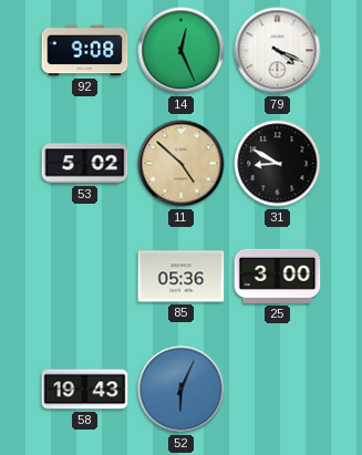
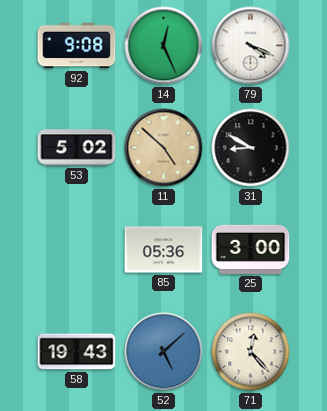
52: 6:04 -> 5:08 (164, 352)
71: none -> 12:23 (251, 352)
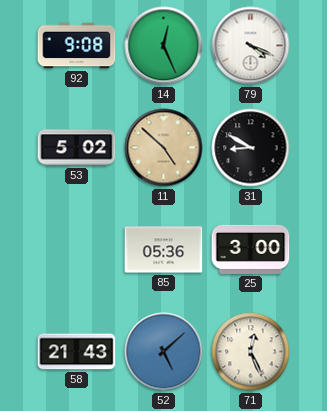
58: 19:43 -> 21:43 (77, 352)
71: 12:23 -> 12:26 (251, 352)
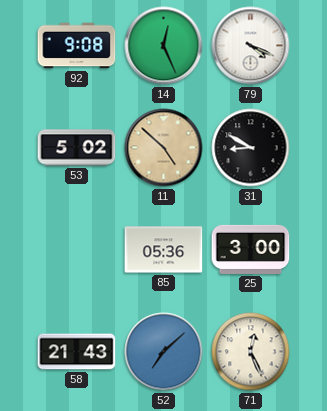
52: 5:08 -> 7:08 (164, 352)
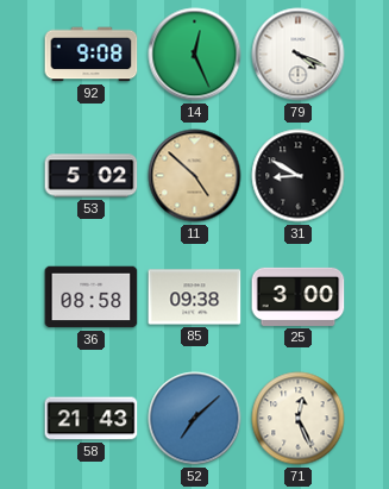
36: none -> 08:58 (92, 297)
85: 05:36 -> 09:38 (195, 297)
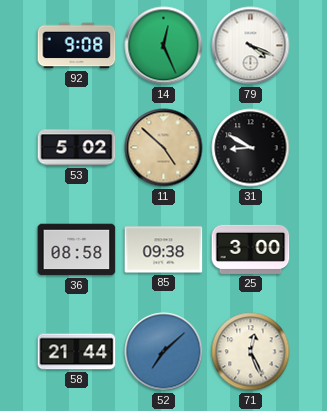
58: 21:43 -> 21:44 (77, 352)
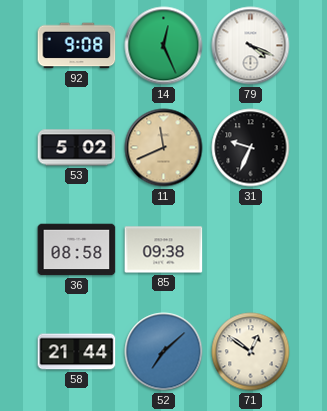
11: 4:52 -> 11:41 (164, 148)
31: 8:50 -> 9:34 (251, 148)
25: 3:00 -> none (251, 249)
71: 12:26 -> 12:51 (251, 352)
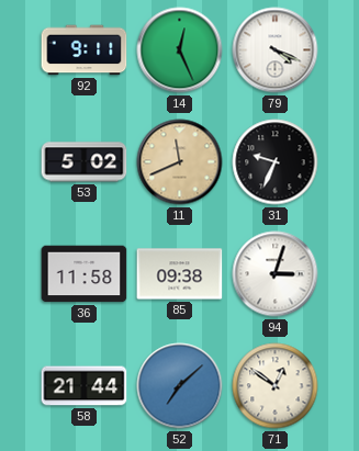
92: 9:08 -> 9:11 (85, 50)
36: 08:58 -> 11:58 (85, 274)
94: none -> 3:03 (276, 274)
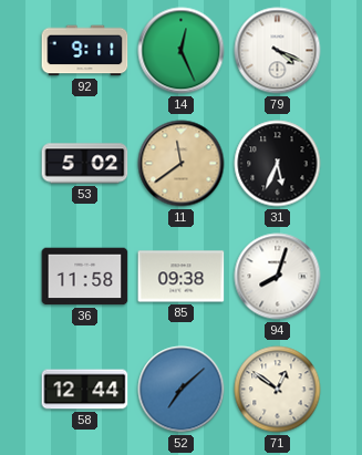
11: 11:41 -> 11:39 (182, 164)
31: 9:34 -> 5:34 (278, 164)
94: 3:03 -> 8:03 (278, 277)
58: 21:44 -> 12:44 (85, 390)
